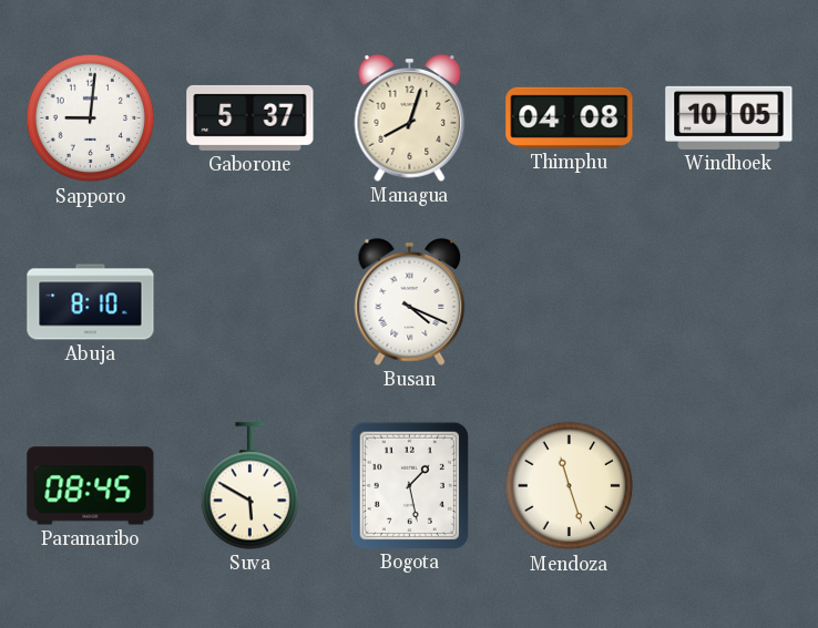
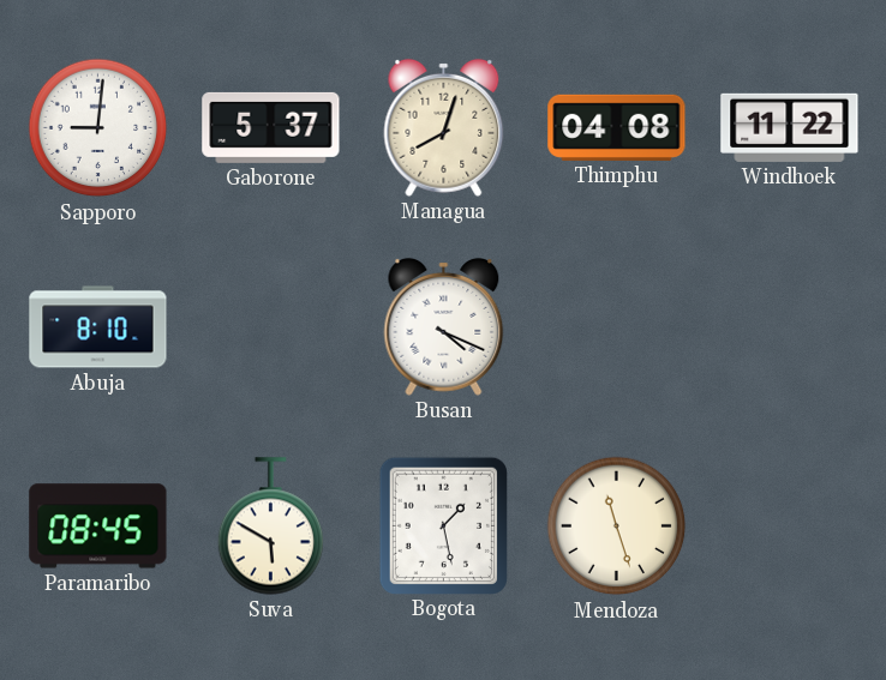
Windhoek: 10:05 -> 11:22 (790, 127)
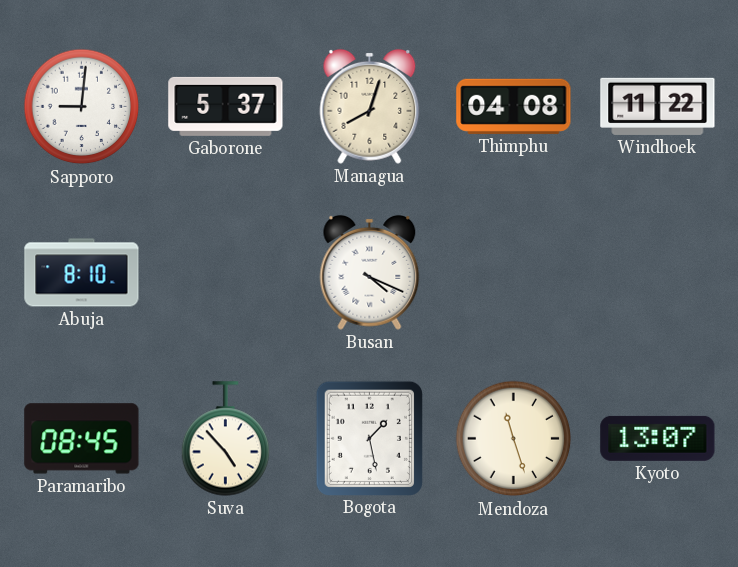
Suva: 5:50 -> 4:53 (226, 439)
Kyoto: none -> 13:07 (658, 438)
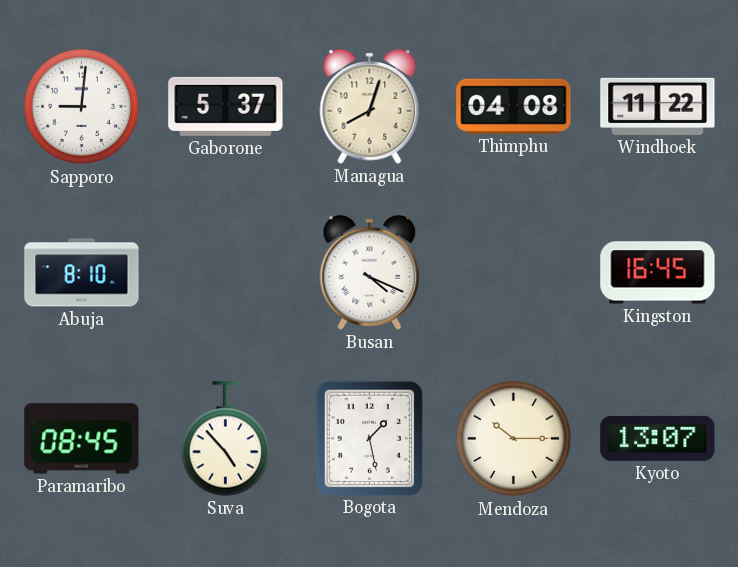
Kingston: none -> 16:45 (658, 273)
Mendoza: 11:27 -> 10:15 (514, 439)
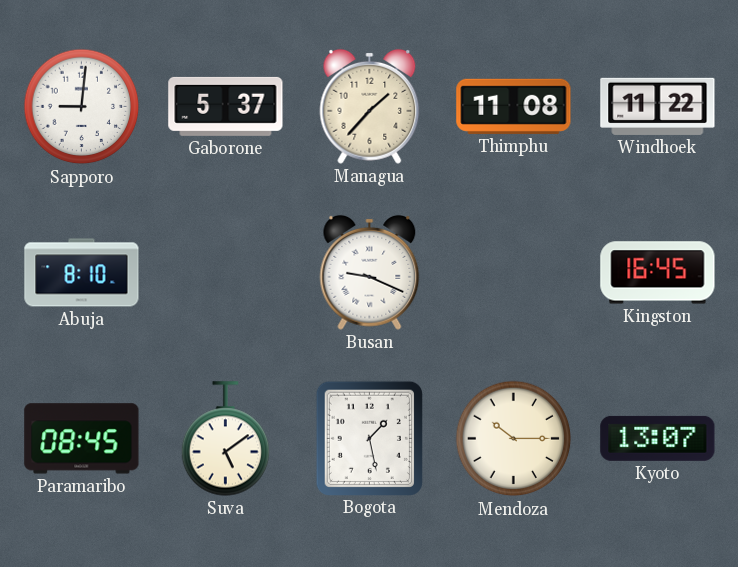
Managua: 8:03 -> 1:37 (370, 106)
Thimphu: 04:08 -> 11:08 (514, 106)
Busan: 4:19 -> 9:19 (370, 272)
Suva: 4:53 -> 5:09 (226, 439)
